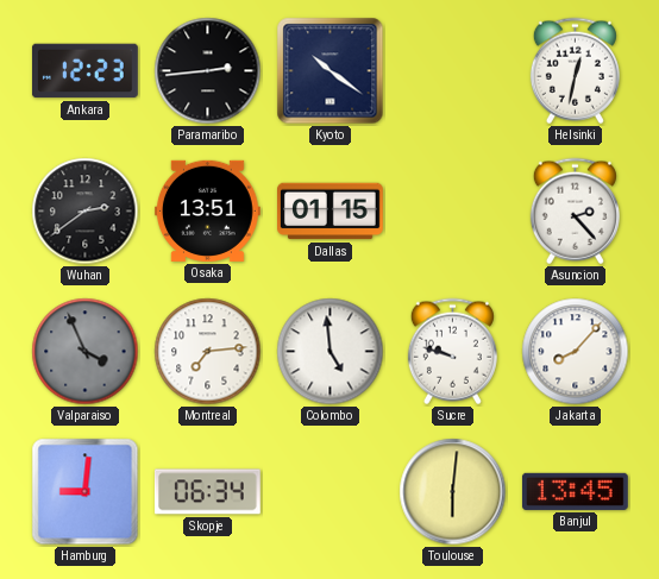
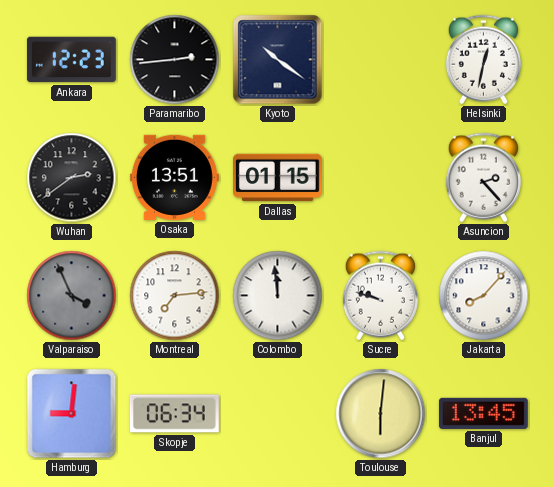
Colombo: 4:59 -> 11:59 (278, 296)
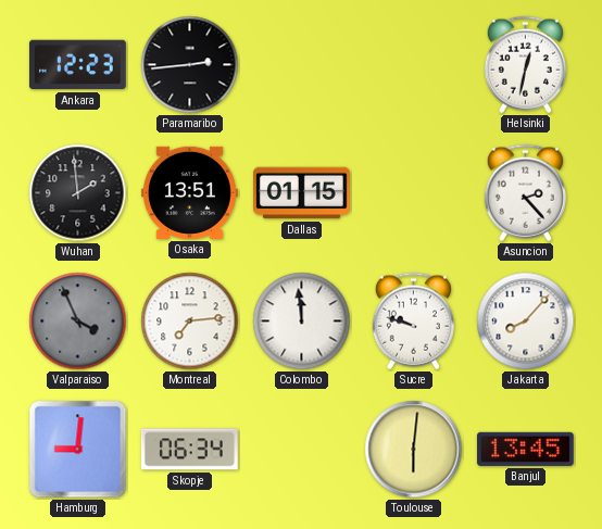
Kyoto: 10:21 -> none (278, 60)
Wuhan: 2:39 -> 1:59 (78, 193)
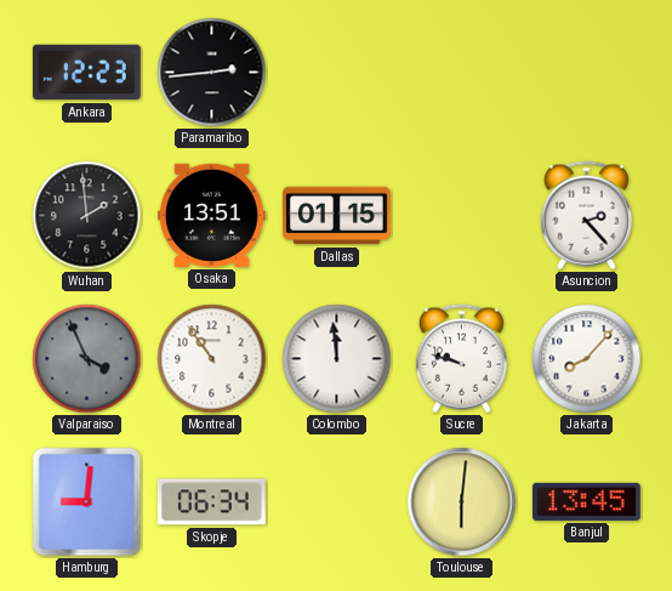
Helsinki: 12:32 -> none (525, 65)
Montreal: 7:14 -> 10:54 (212, 359)
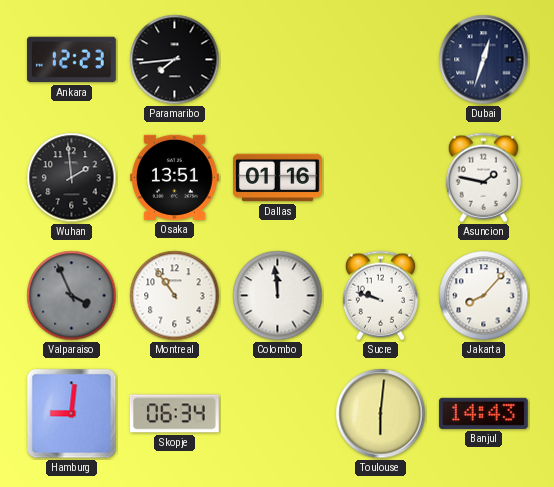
Paramaribo: 2:44 -> 7:44 (175, 60)
Dubai: none -> 12:33 (484, 60)
Dallas: 01:15 -> 01:16 (278, 178)
Asuncion: 2:23 -> 1:47 (483, 178)
Banjul: 13:45 -> 14:43 (483, 413)
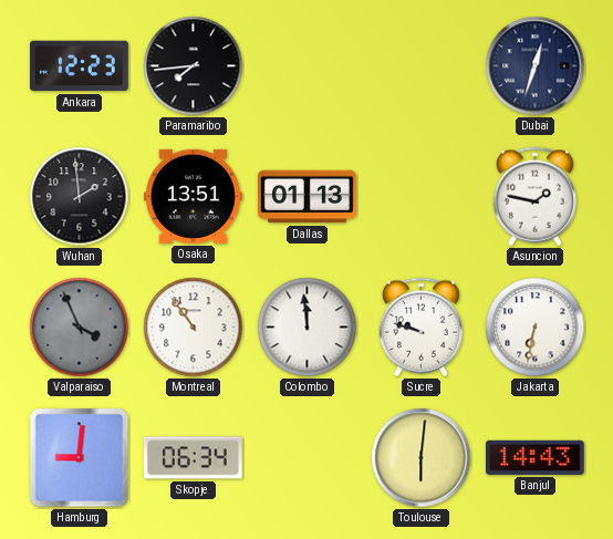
Dallas: 01:16 -> 01:13 (308, 197)
Jakarta: 8:07 -> 6:32 (536, 328)
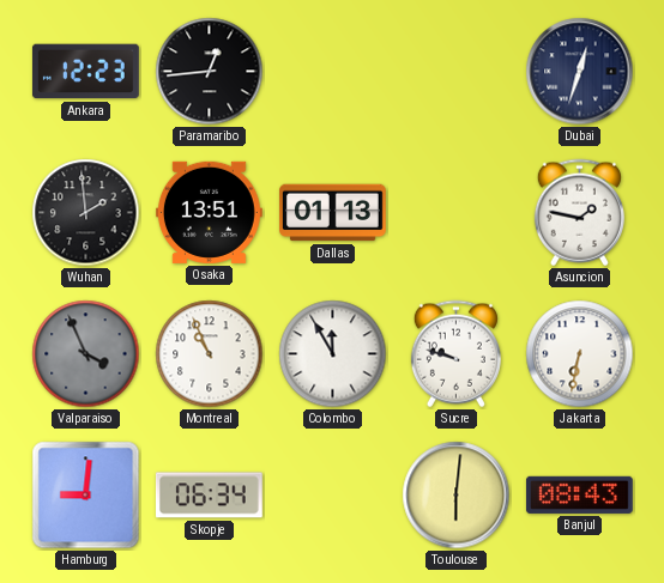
Paramaribo: 7:44 -> 12:44 (210, 72)
Montreal: 10:54 -> 10:56 (210, 354)
Colombo: 11:59 -> 11:55 (333, 354)
Banjul: 14:43 -> 08:43 (579, 494)
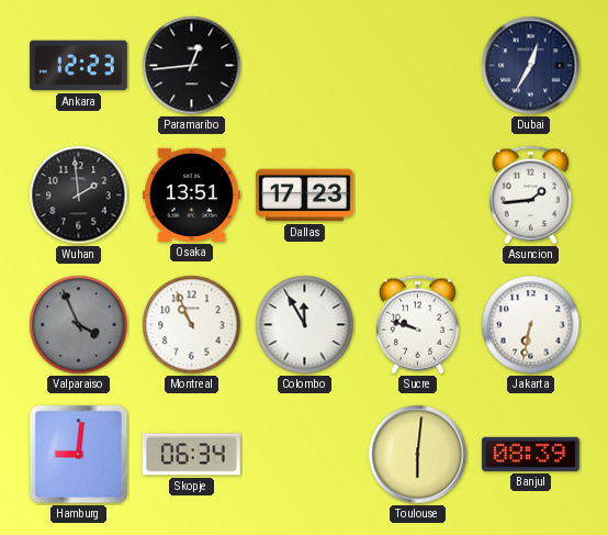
Dubai: 12:33 -> 12:35 (531, 66)
Dallas: 01:13 -> 17:23 (305, 196)
Asuncion: 1:47 -> 1:44 (530, 196)
Banjul: 08:43 -> 08:39 (530, 454)
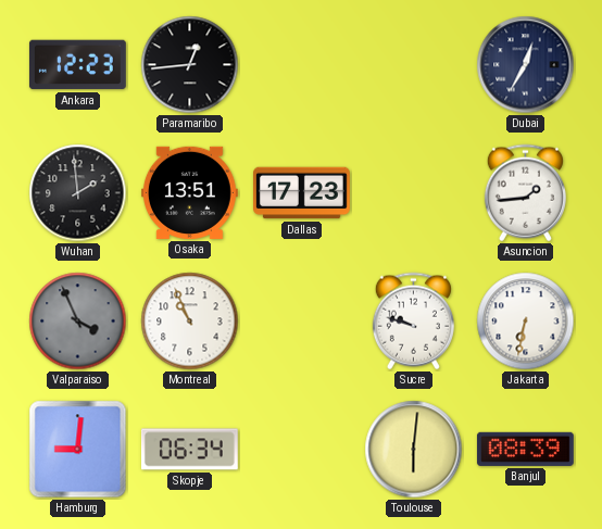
Colombo: 11:55 -> none (305, 325)
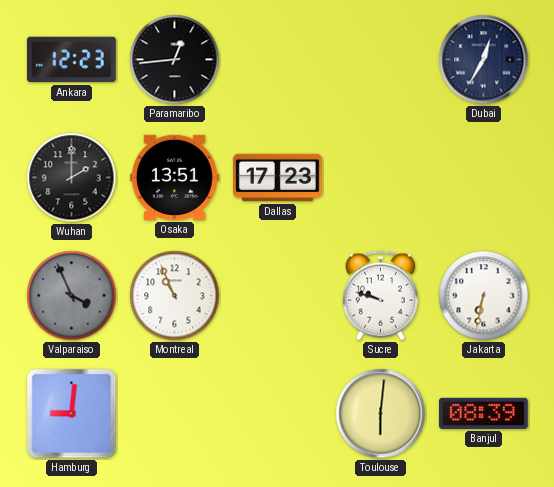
Wuhan: 1:59 -> 2:00 (72, 178)
Asuncion: 1:44 -> none (525, 193)
Skopje: 06:34 -> none (189, 450)
